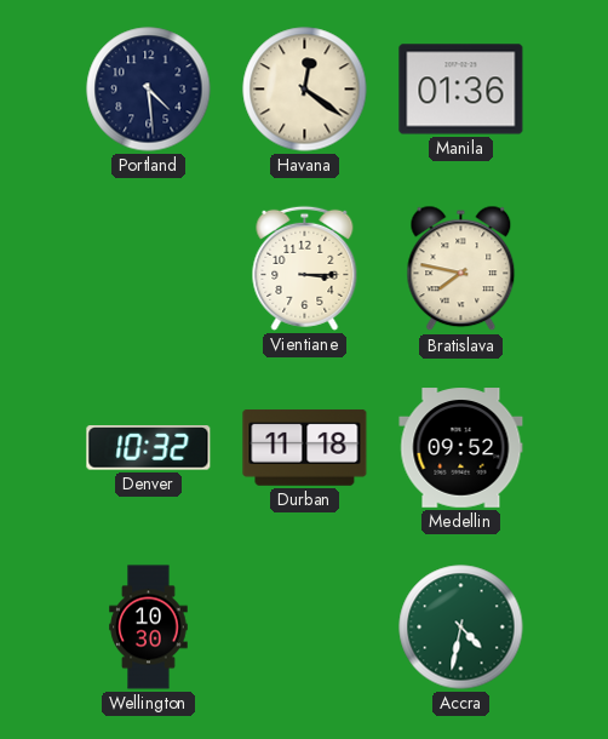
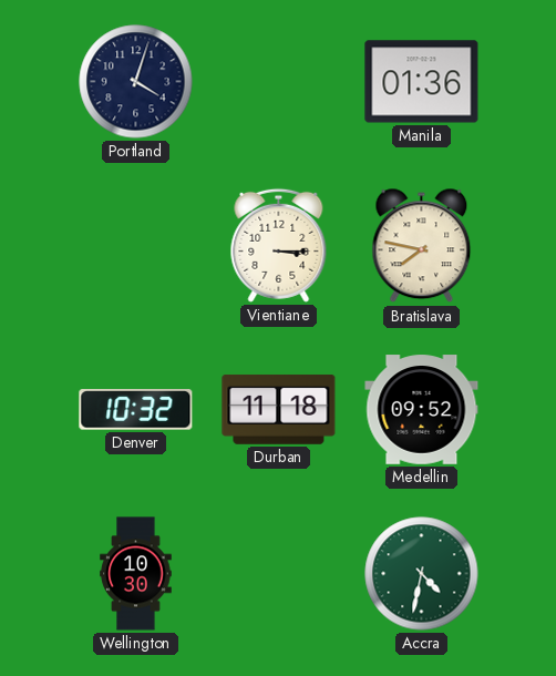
Portland: 4:29 -> 4:03 (136, 82)
Havana: 12:21 -> none (305, 90)
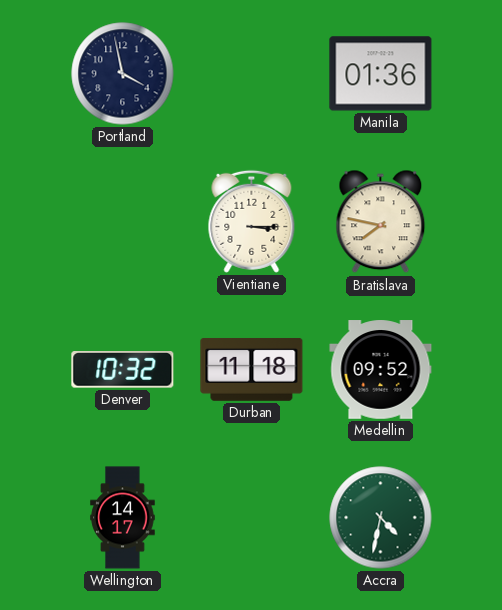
Portland: 4:03 -> 3:58 (123, 74)
Wellington: 10:30 -> 14:17 (123, 518)
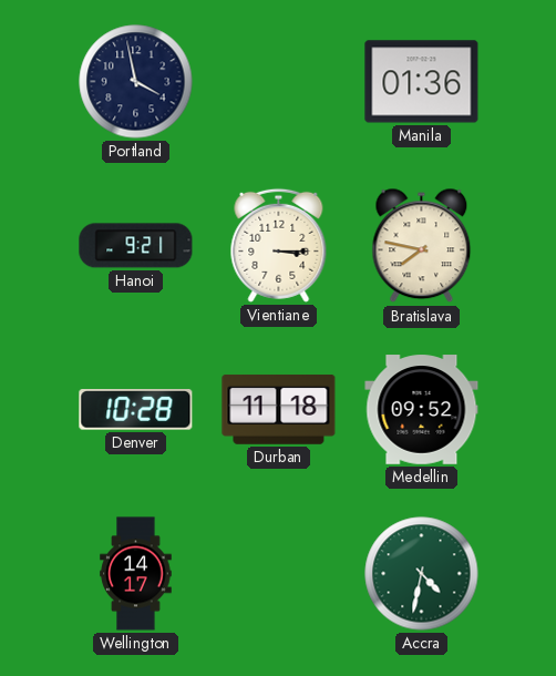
Hanoi: none -> 9:21 (136, 246)
Denver: 10:32 -> 10:28 (136, 410)
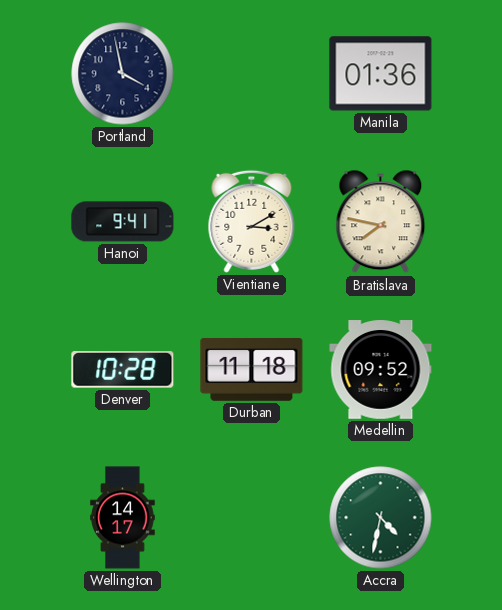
Hanoi: 9:21 -> 9:41 (123, 222)
Vientiane: 3:15 -> 3:10 (252, 221)
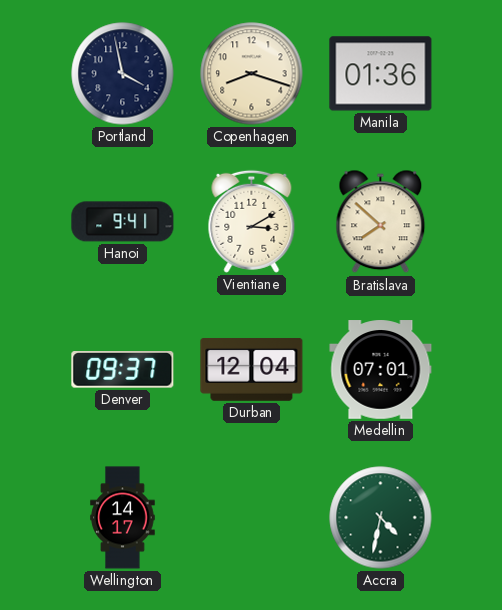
Copenhagen: none -> 8:18 (252, 74)
Bratislava: 7:47 -> 7:52 (381, 222)
Denver: 10:28 -> 09:37 (123, 370)
Durban: 11:18 -> 12:04 (252, 369)
Medellin: 09:52 -> 07:01 (381, 370)
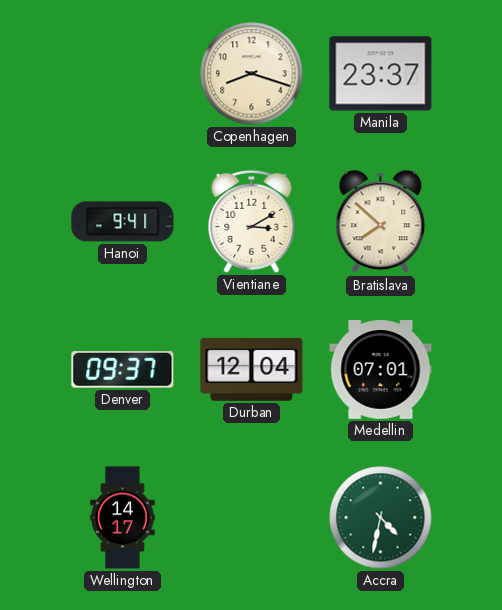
Portland: 3:58 -> none (123, 74)
Manila: 01:36 -> 23:37 (381, 74)
